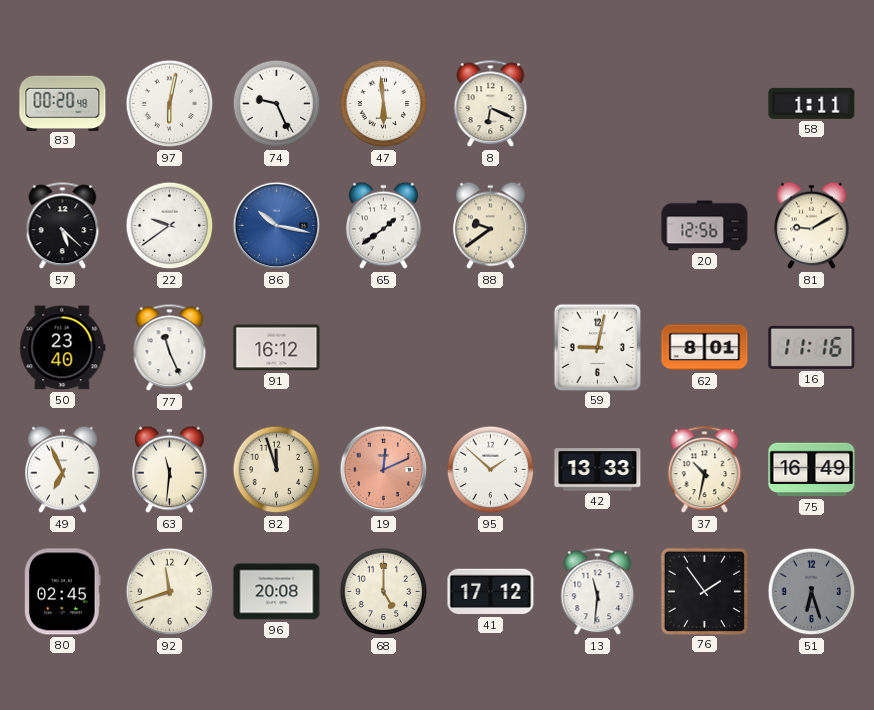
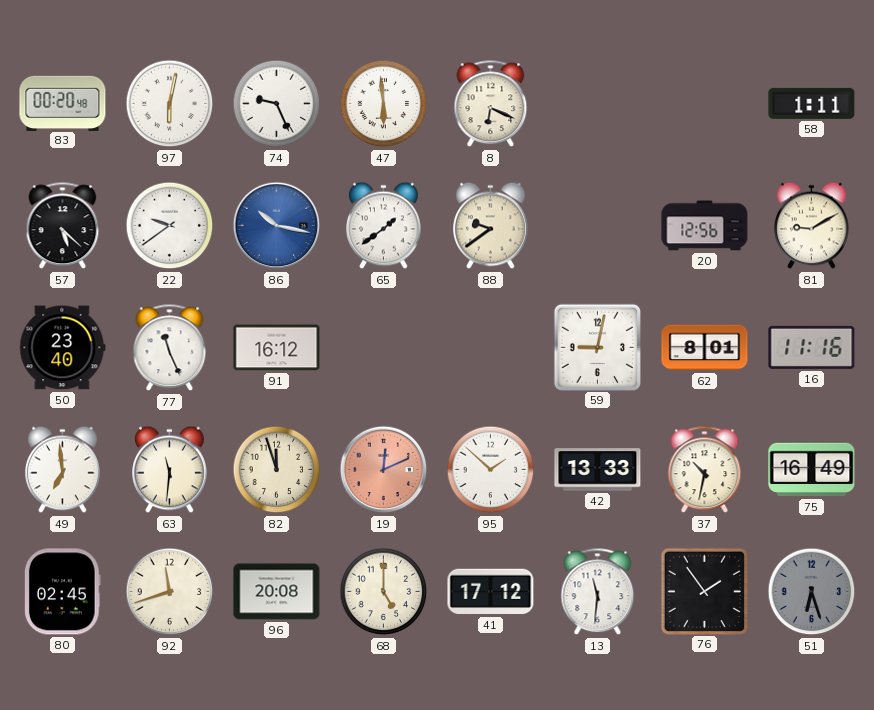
49: 6:56 -> 6:59 (63, 470)
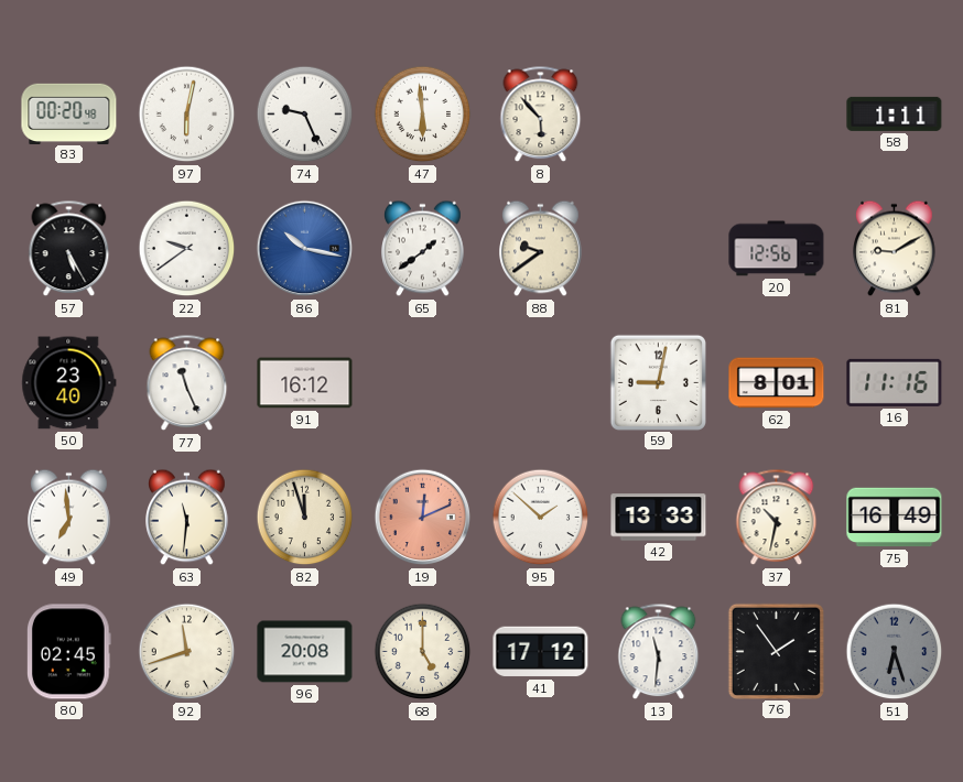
8: 6:19 -> 5:53 (541, 115)
57: 5:22 -> 5:25 (69, 249)
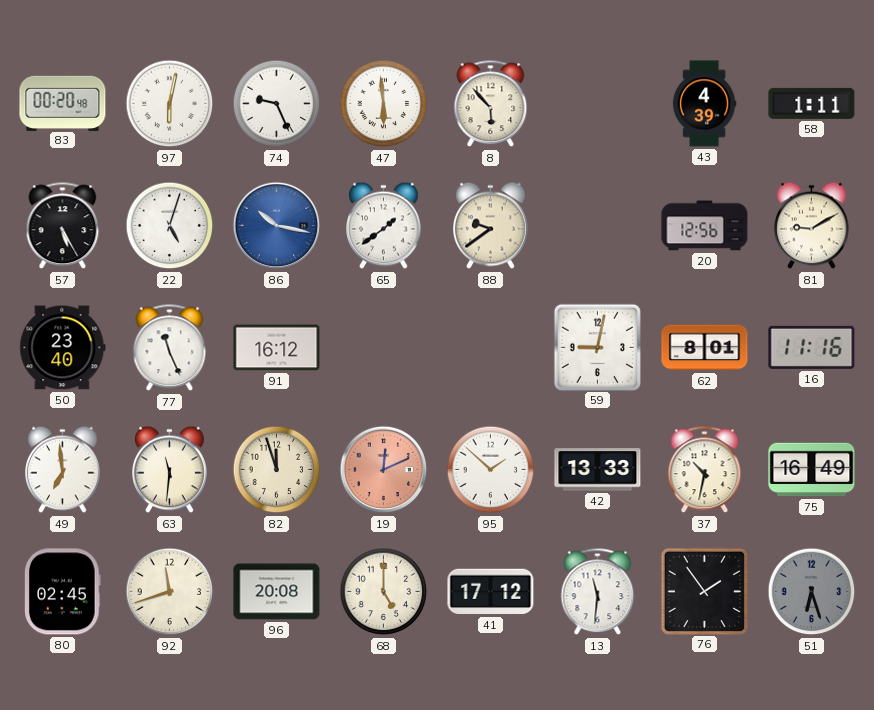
43: none -> 4:39 (704, 104)
22: 9:39 -> 5:03 (170, 226)
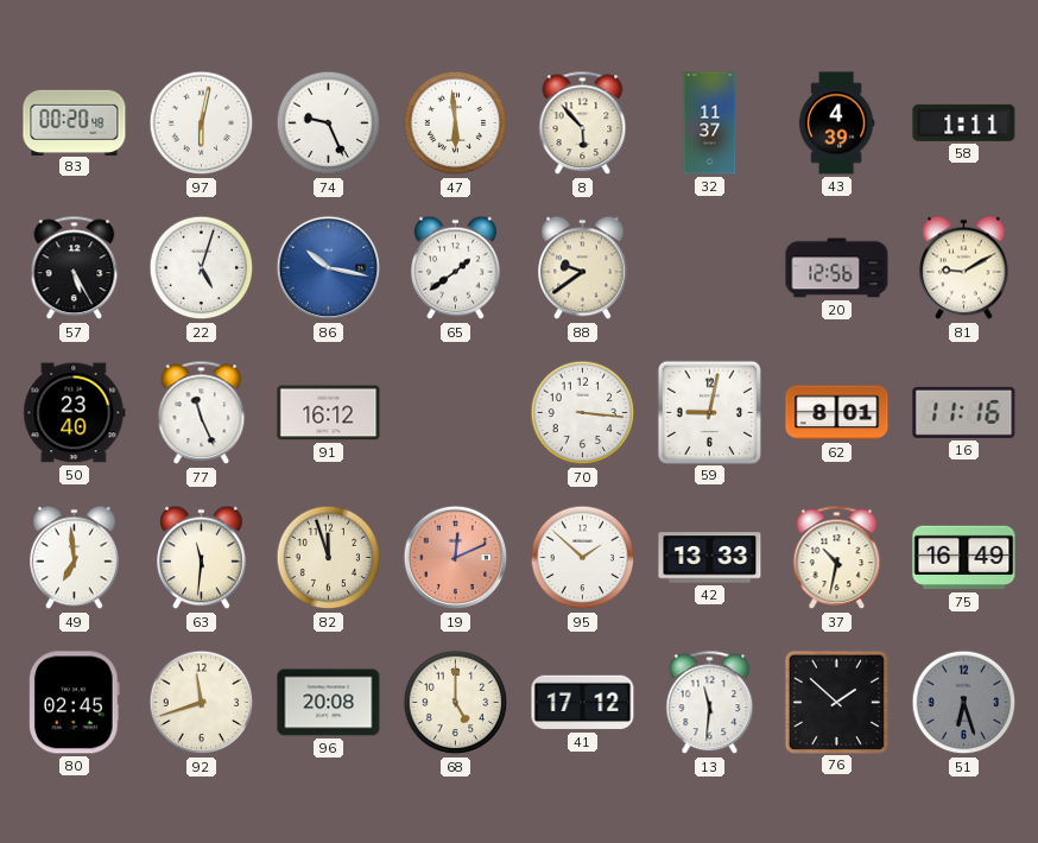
32: none -> 11:37 (710, 123)
70: none -> 3:16 (583, 413)
76: 1:54 -> 1:52 (836, 702)
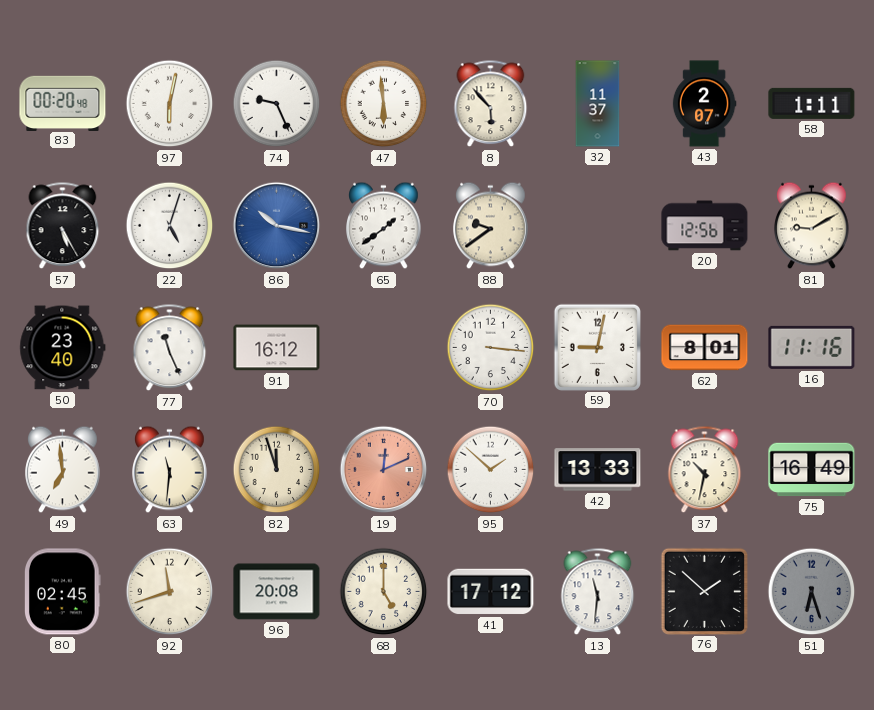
43: 4:39 -> 2:07 (704, 104)
